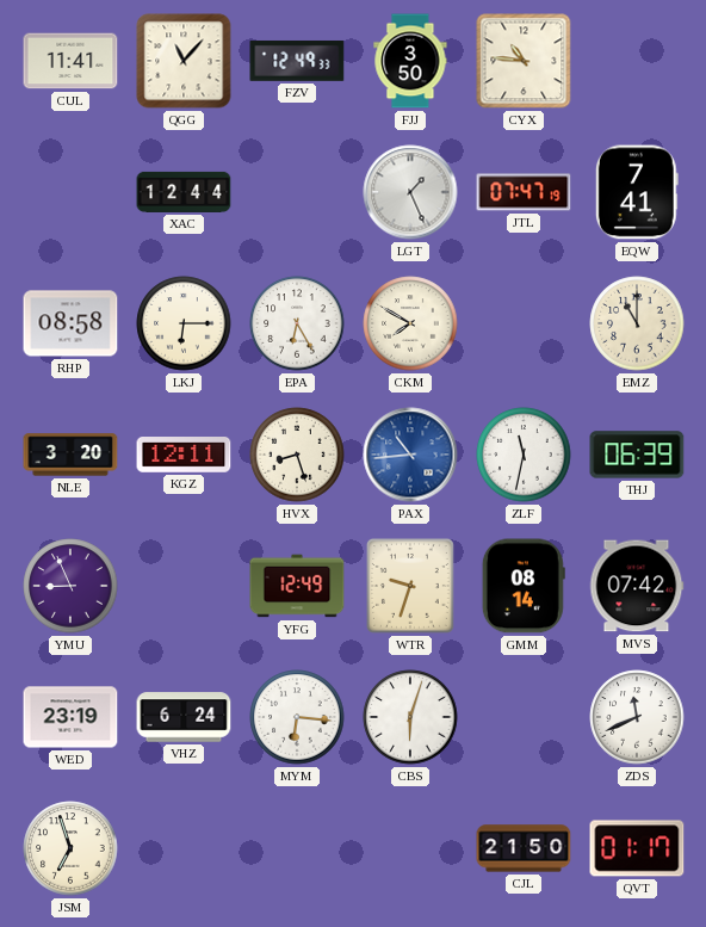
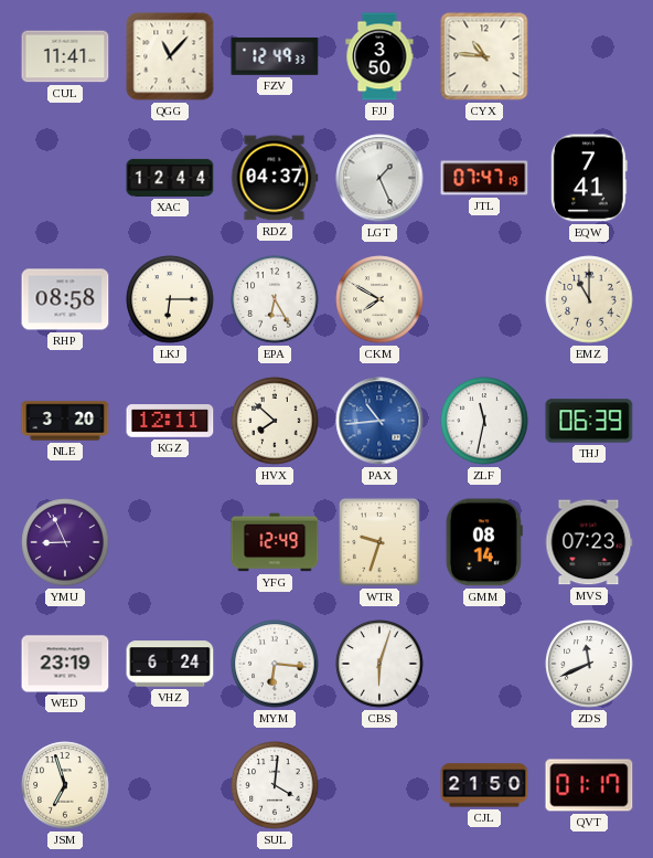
RDZ: none -> 04:37 (275, 178)
HVX: 8:27 -> 7:52 (275, 421)
MVS: 07:42 -> 07:23 (589, 542)
SUL: none -> 4:01 (275, 785)
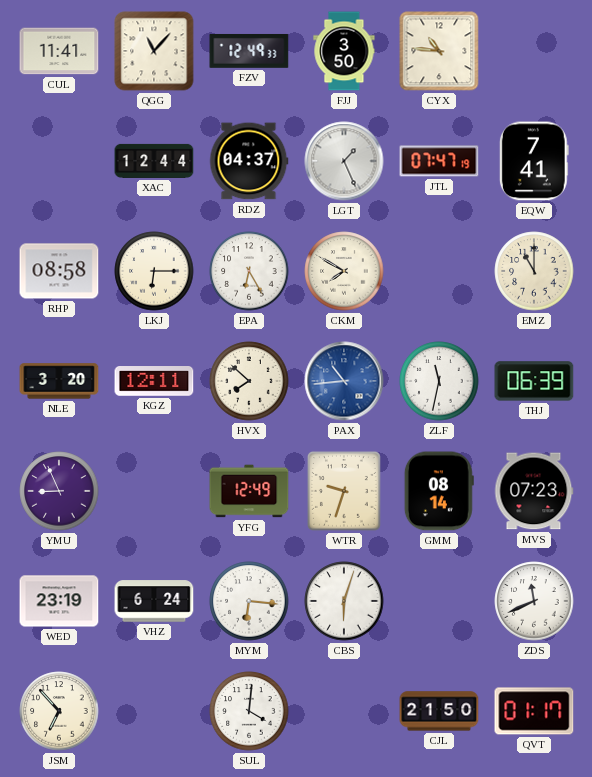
JSM: 6:57 -> 6:53 (59, 711)
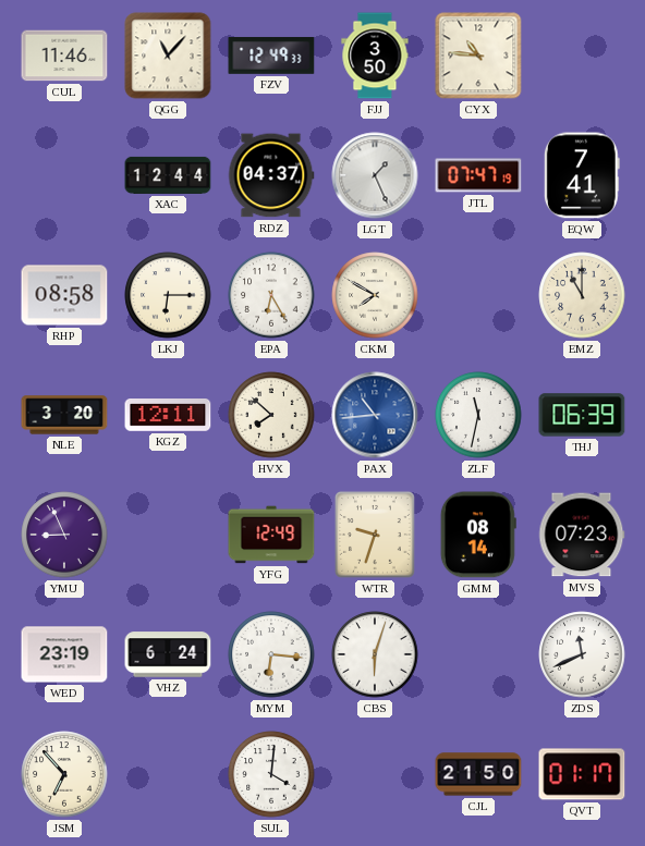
CUL: 11:41 -> 11:46 (64, 56)
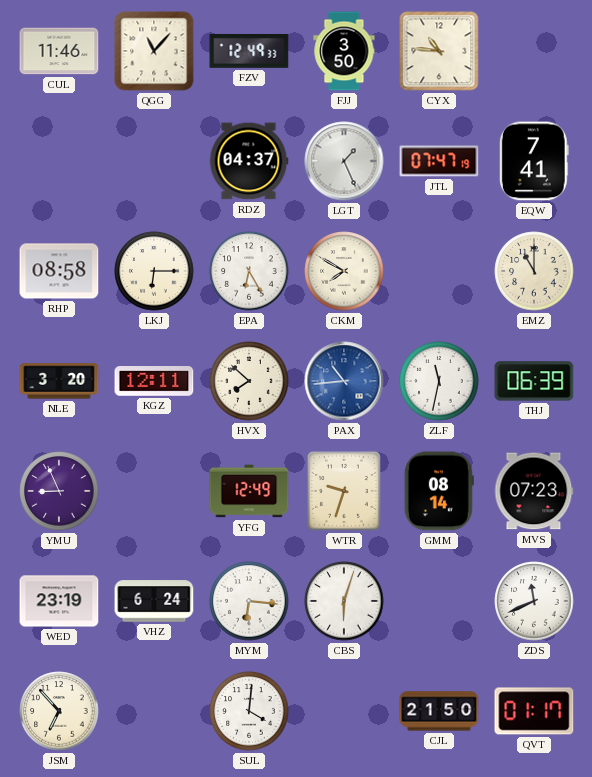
XAC: 12:44 -> none (168, 175)
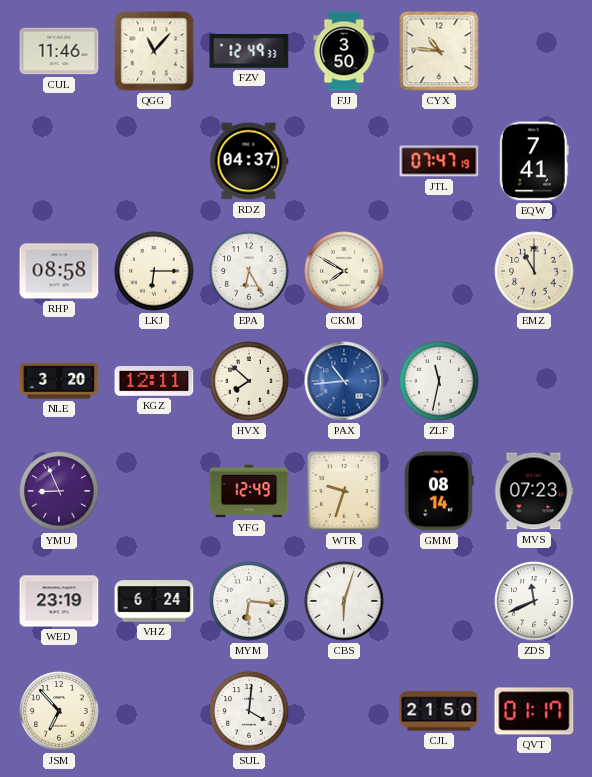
LGT: 1:26 -> none (344, 161)
THJ: 06:39 -> none (534, 381)
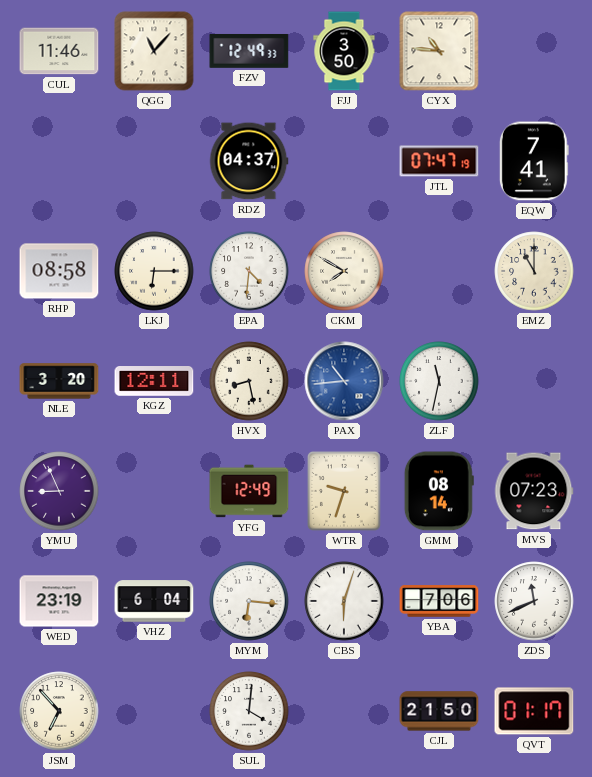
EPA: 6:25 -> 4:31 (249, 271)
HVX: 7:52 -> 8:28 (249, 381)
VHZ: 6:24 -> 6:04 (154, 601)
YBA: none -> 7:06 (439, 601)
